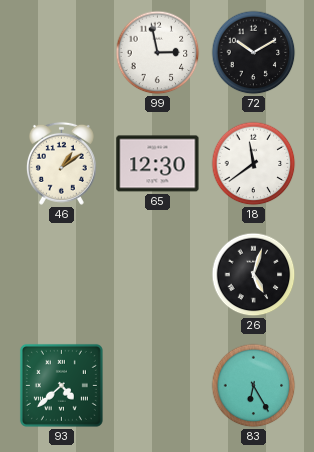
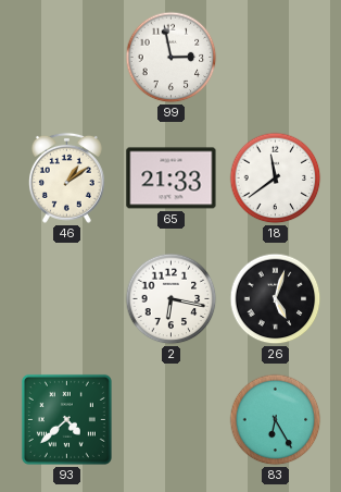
72: 10:10 -> none (254, 53)
65: 12:30 -> 21:33 (172, 179)
2: none -> 6:17 (172, 299)
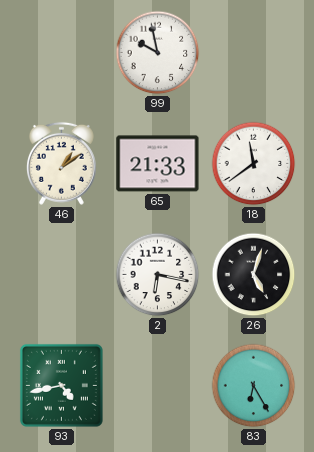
99: 2:58 -> 9:58 (158, 53)
93: 4:38 -> 4:43 (61, 385)
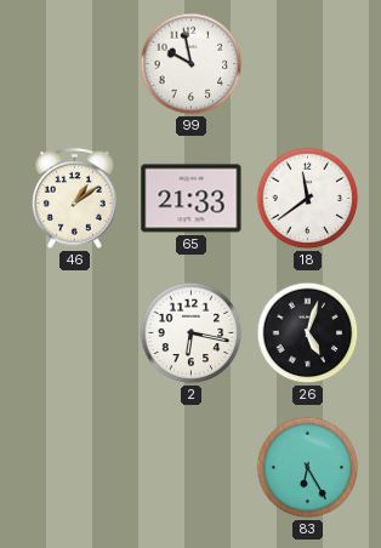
93: 4:43 -> none (61, 385)
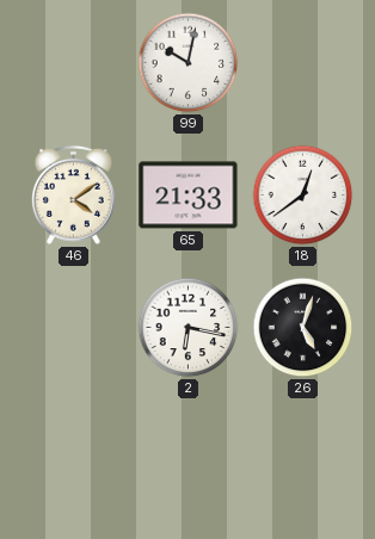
99: 9:58 -> 10:02 (189, 63)
46: 1:09 -> 4:09 (73, 194)
18: 11:39 -> 12:39 (303, 196)
83: 6:25 -> none (308, 468)
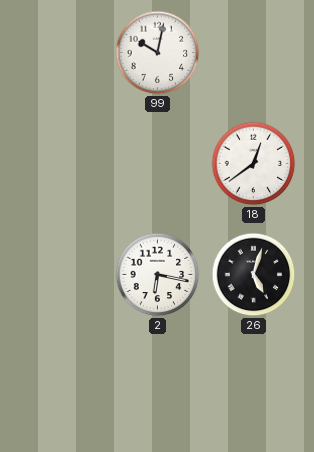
46: 4:09 -> none (73, 194)
65: 21:33 -> none (189, 196)
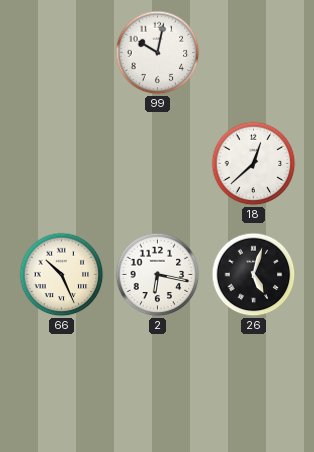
18: 12:39 -> 12:38 (254, 164)
66: none -> 10:26 (62, 275)
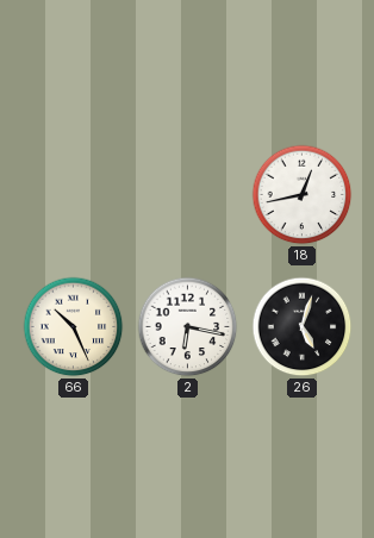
99: 10:02 -> none (158, 53)
18: 12:38 -> 12:43 (303, 195)
